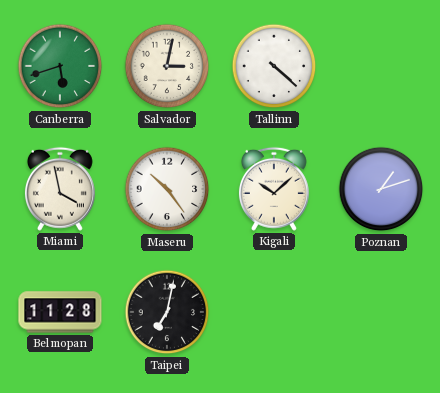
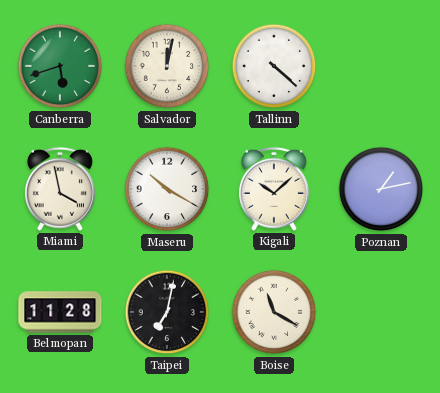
Salvador: 3:02 -> 12:02 (167, 66)
Maseru: 10:24 -> 10:20 (167, 189)
Poznan: 1:12 -> 1:13 (381, 189)
Boise: none -> 11:20 (274, 312)
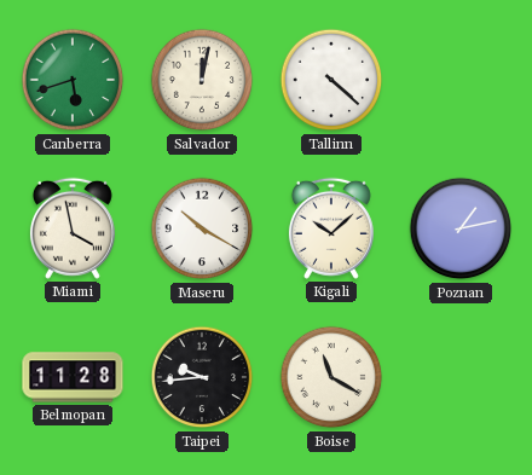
Taipei: 7:02 -> 9:44 (202, 377)
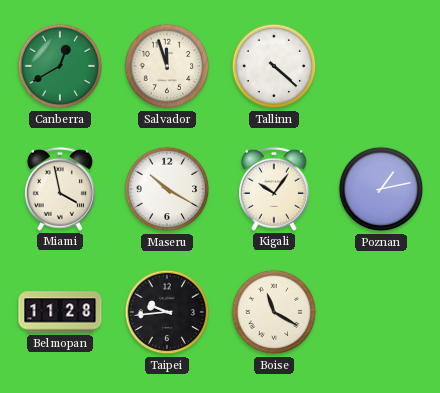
Canberra: 5:42 -> 12:40 (60, 66)
Salvador: 12:02 -> 11:57 (167, 66)
Kigali: 10:08 -> 10:06 (274, 189)
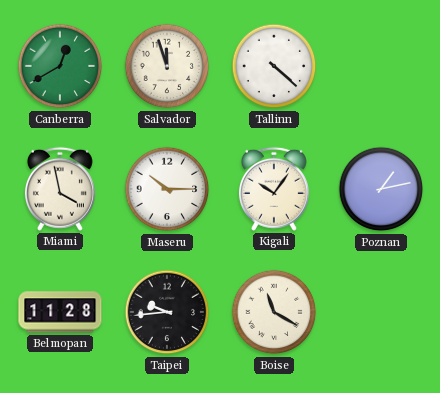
Maseru: 10:20 -> 10:15 (167, 189)
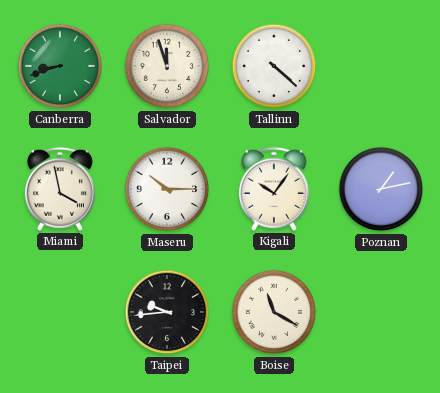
Canberra: 12:40 -> 8:42 (60, 66)
Belmopan: 11:28 -> none (60, 312)
